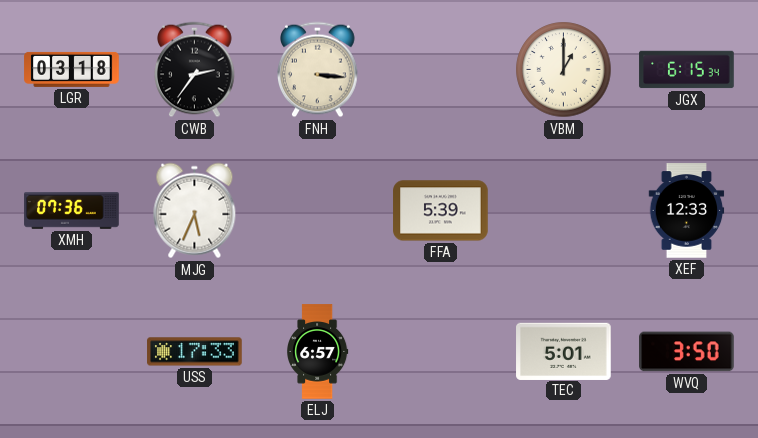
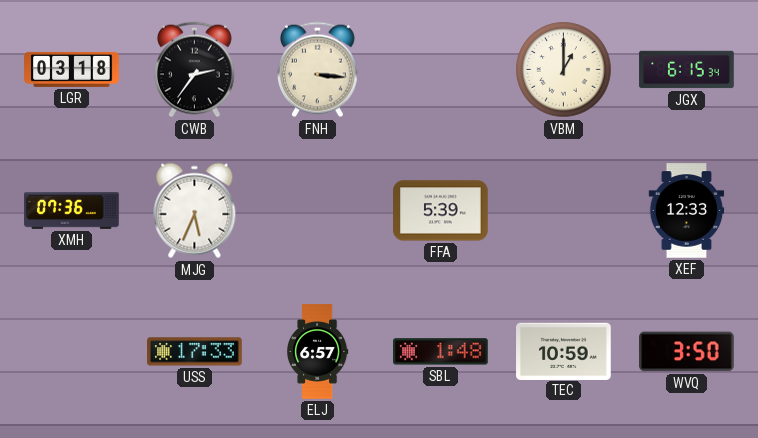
SBL: none -> 1:48 (441, 352)
TEC: 5:01 -> 10:59 (564, 351)
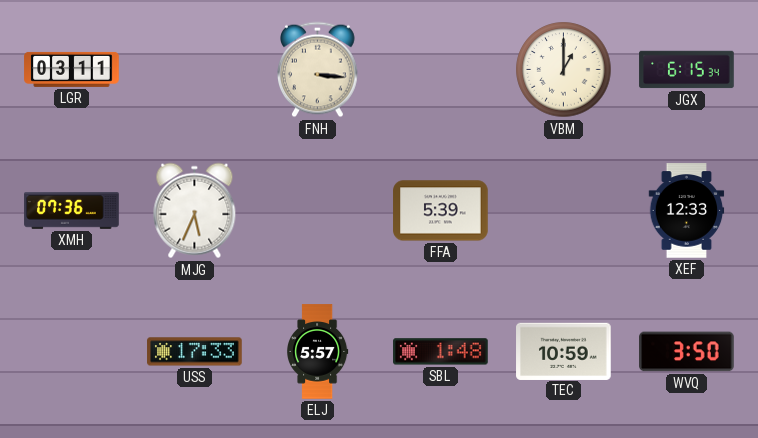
LGR: 03:18 -> 03:11 (72, 69)
CWB: 2:36 -> none (195, 70)
ELJ: 6:57 -> 5:57 (318, 352)
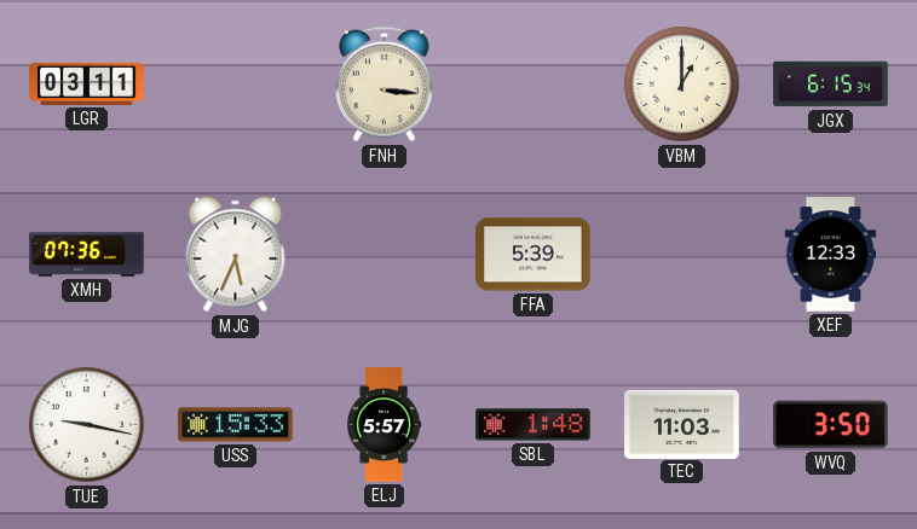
TUE: none -> 9:17 (87, 425)
USS: 17:33 -> 15:33 (236, 425)
TEC: 10:59 -> 11:03 (682, 424)
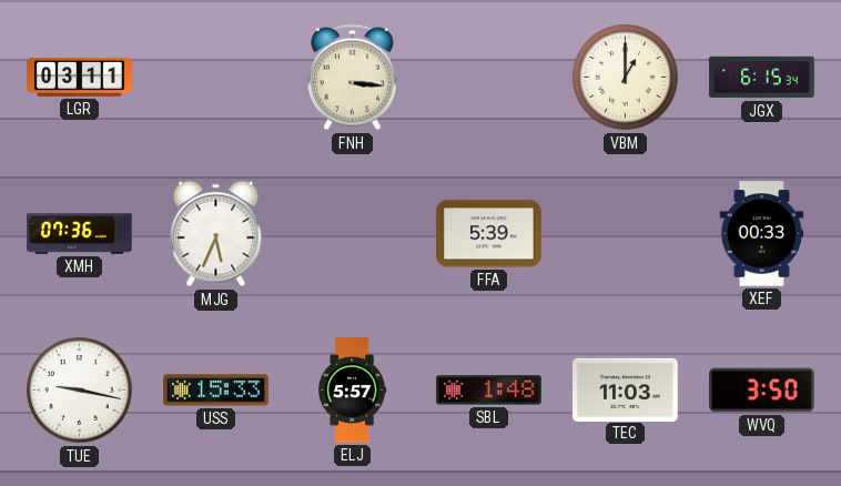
XEF: 12:33 -> 00:33 (762, 234)
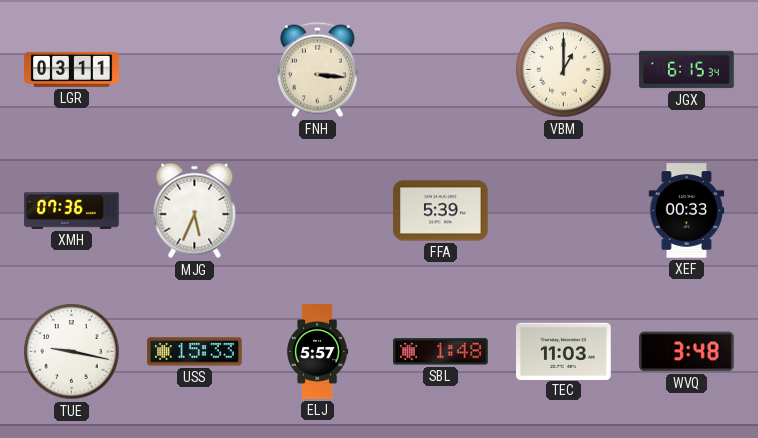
WVQ: 3:50 -> 3:48 (687, 352)
